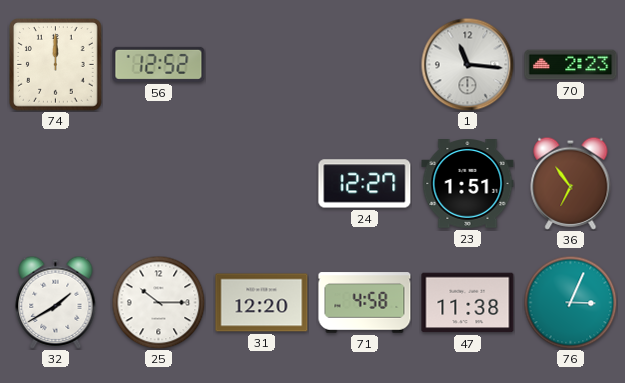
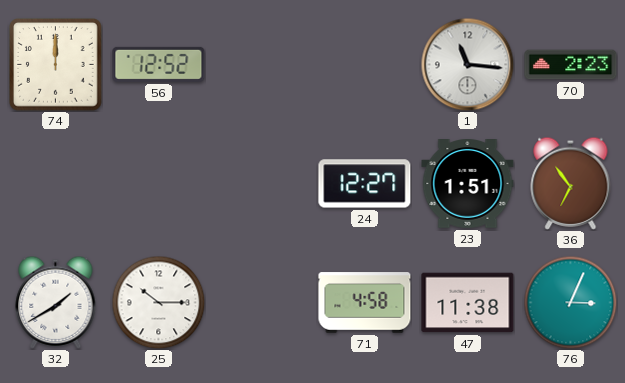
31: 12:20 -> none (262, 303)
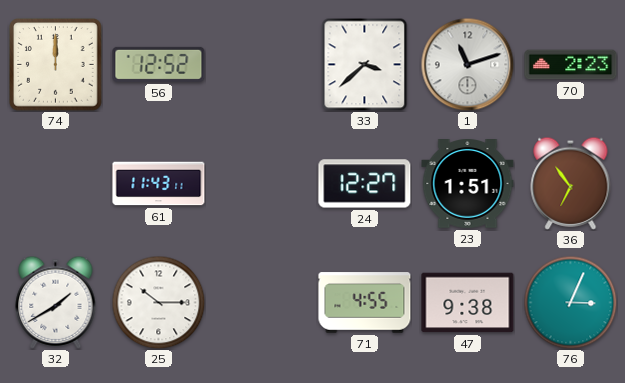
33: none -> 3:38 (365, 64)
1: 11:16 -> 11:12 (467, 64)
61: none -> 11:43 (159, 184)
71: 4:58 -> 4:55 (365, 303)
47: 11:38 -> 9:38 (468, 303)
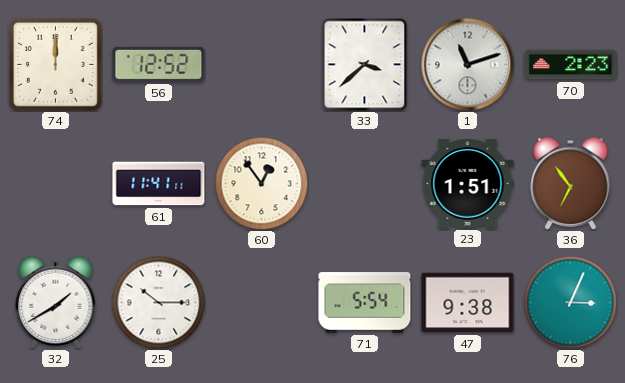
61: 11:43 -> 11:41 (159, 184)
60: none -> 12:54 (261, 183)
24: 12:27 -> none (365, 184)
71: 4:55 -> 5:54 (365, 303)
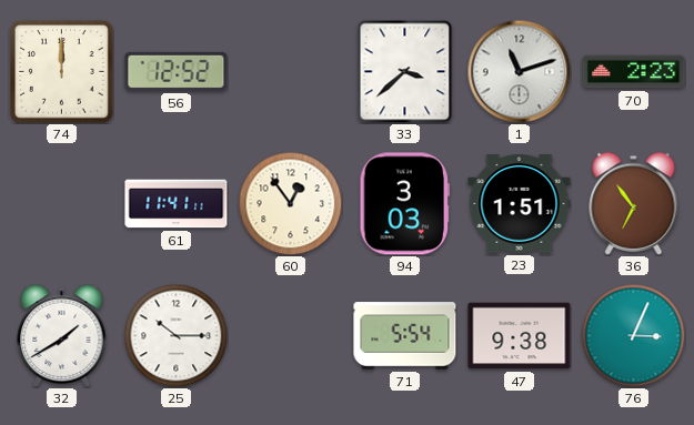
94: none -> 3:03 (404, 204)
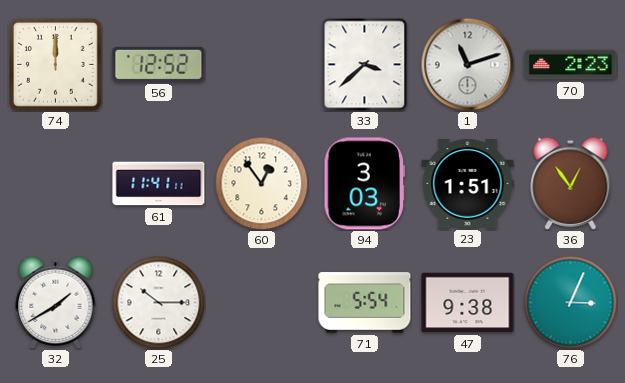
36: 6:54 -> 12:54 (571, 183)
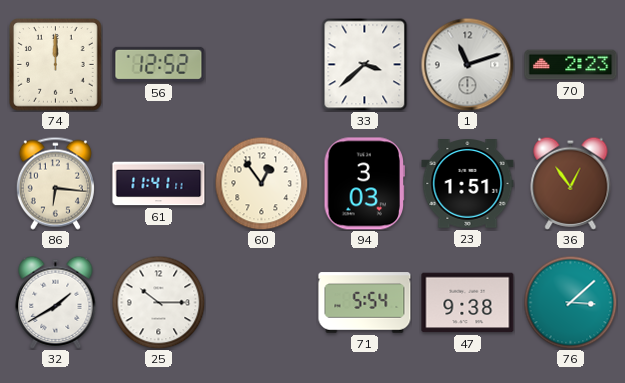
86: none -> 6:16 (55, 183)
76: 3:04 -> 3:08 (570, 302)
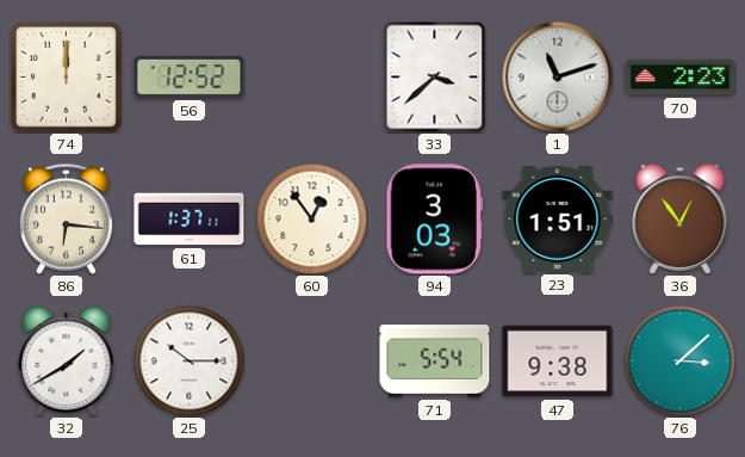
61: 11:41 -> 1:37 (190, 220)
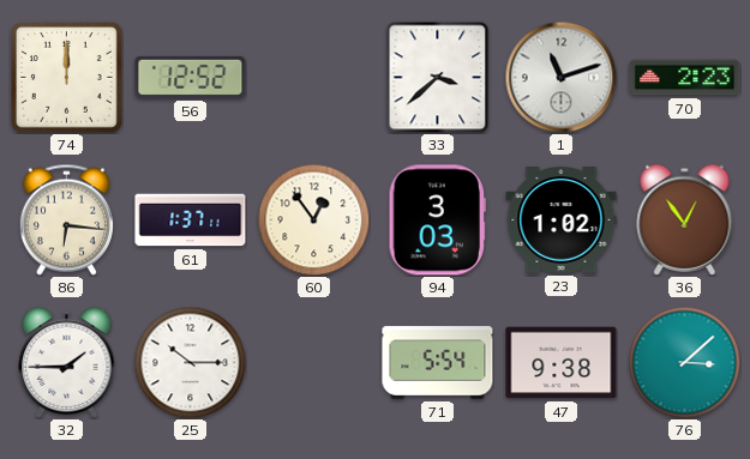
23: 1:51 -> 1:02 (562, 221)
32: 1:40 -> 1:45 (67, 362)
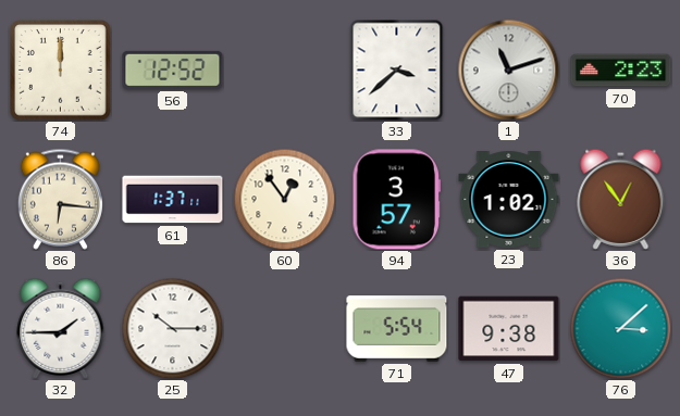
94: 3:03 -> 3:57 (396, 200)
